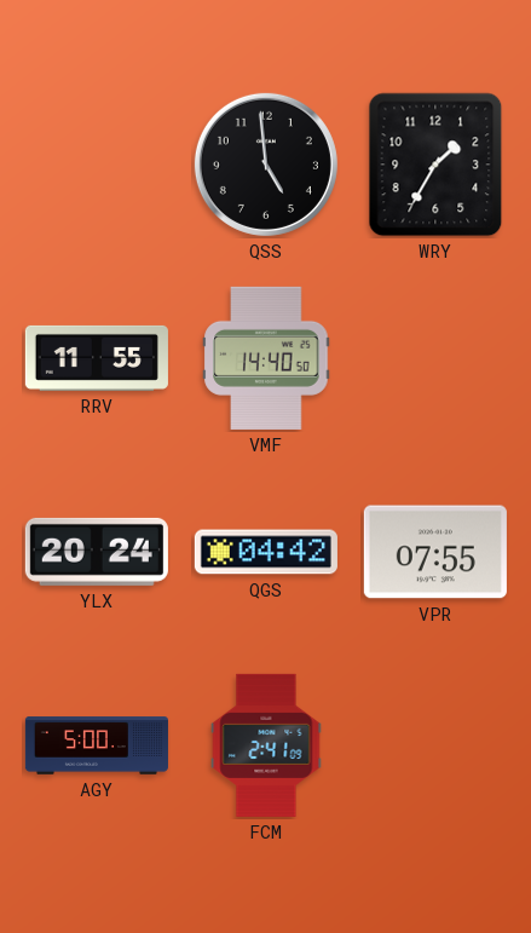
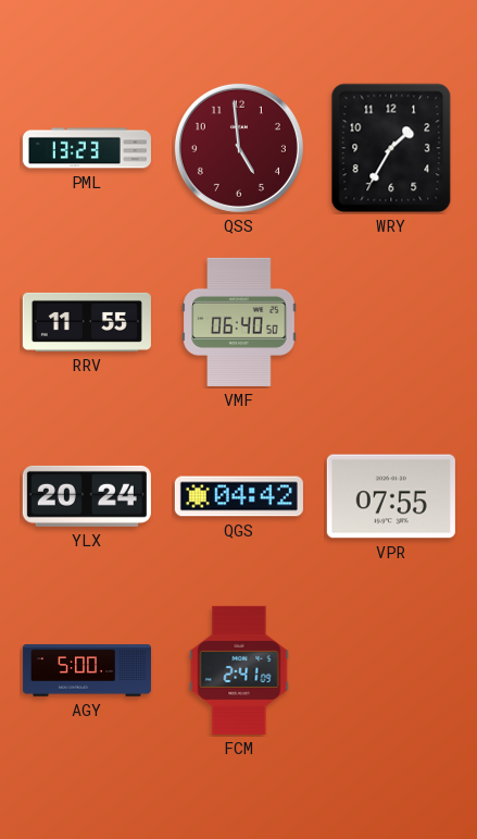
PML: none -> 13:23 (87, 148)
QSS dial: black -> burgundy (239, 148)
VMF: 14:40 -> 06:40 (239, 322)
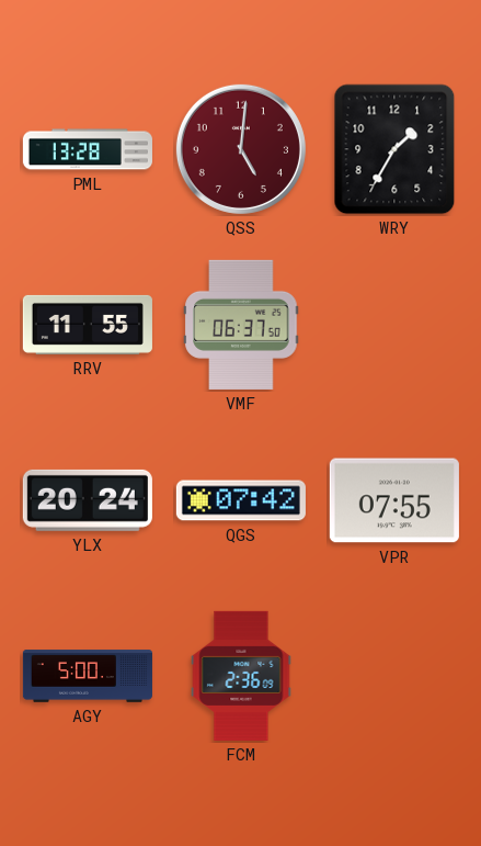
PML: 13:23 -> 13:28 (88, 149)
QSS: 4:59 -> 5:01 (241, 149)
VMF: 06:40 -> 06:37 (241, 325)
QGS: 04:42 -> 07:42 (241, 500)
FCM: 2:41 -> 2:36 (241, 676)
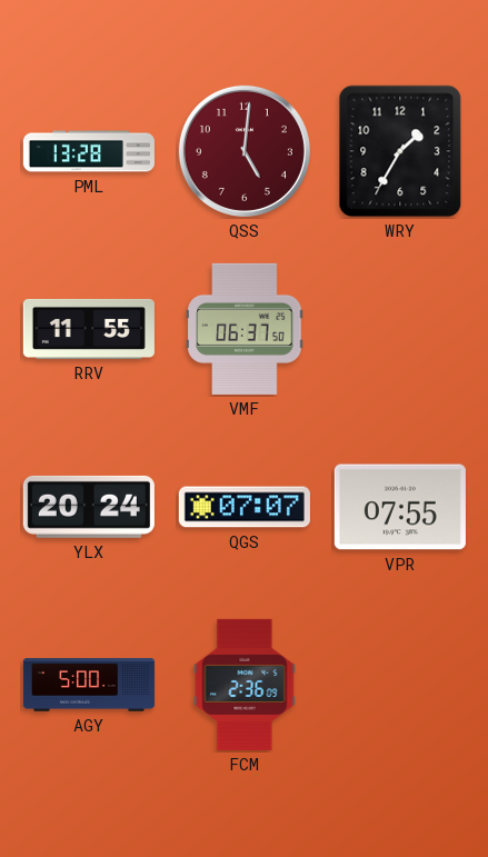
QGS: 07:42 -> 07:07 (245, 507)
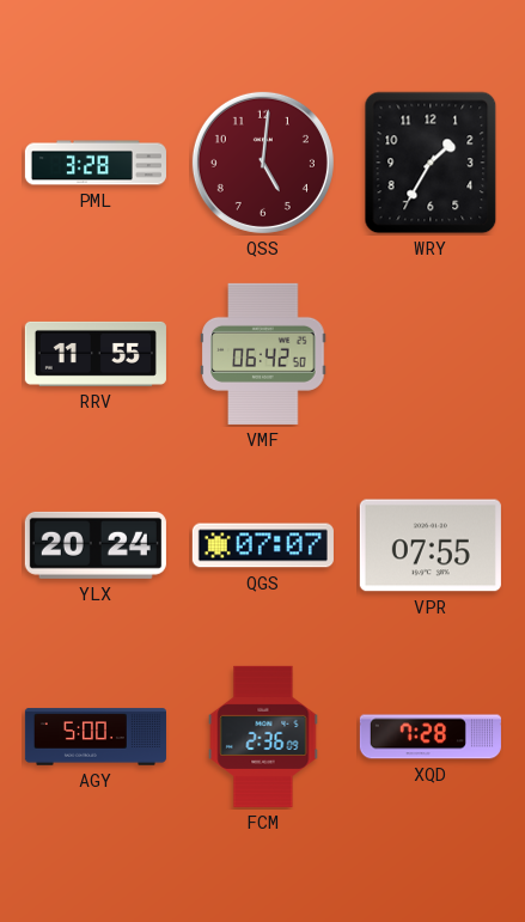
PML: 13:28 -> 3:28 (96, 163)
VMF: 06:37 -> 06:42 (263, 354)
XQD: none -> 7:28 (431, 737)
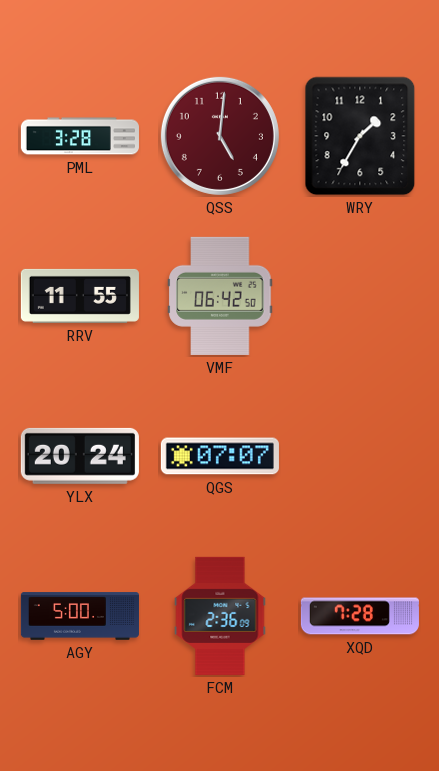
VPR: 07:55 -> none (431, 545)
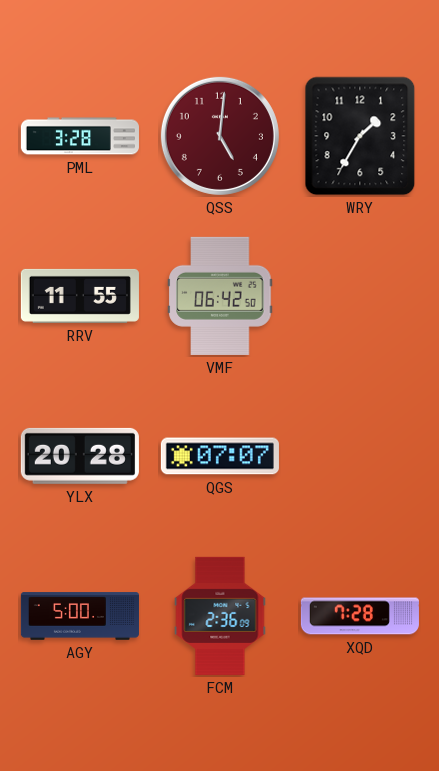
YLX: 20:24 -> 20:28 (80, 456)
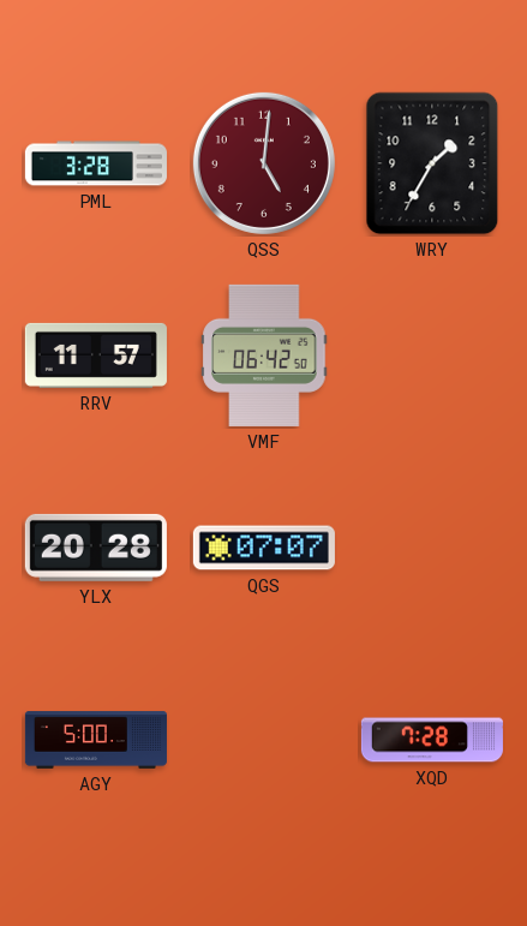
RRV: 11:55 -> 11:57 (96, 356)
FCM: 2:36 -> none (220, 616)
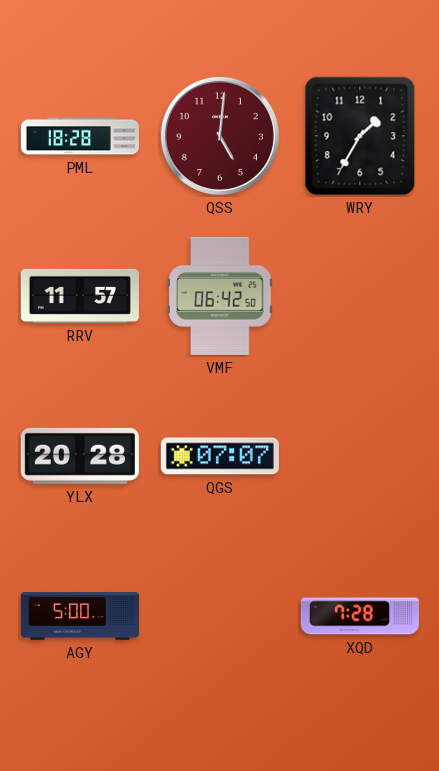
PML: 3:28 -> 18:28 (80, 136)
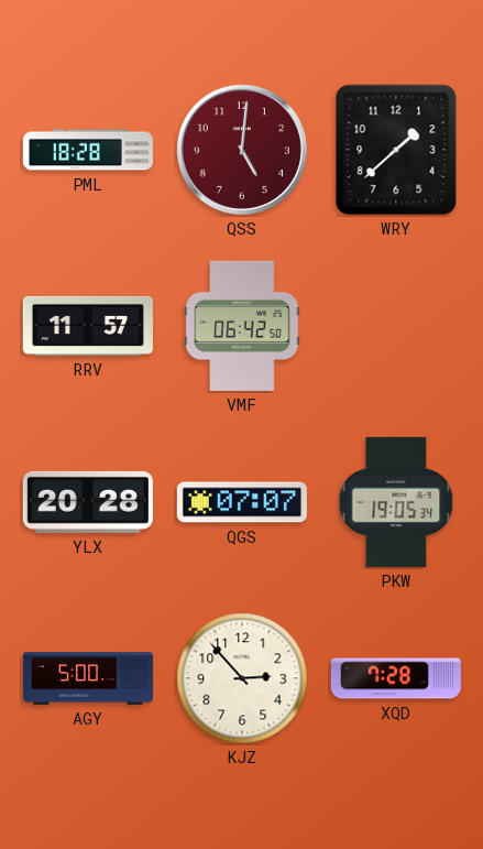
WRY: 1:35 -> 1:38 (396, 150)
PKW: none -> 19:05 (396, 502)
KJZ: none -> 2:53 (242, 678)
